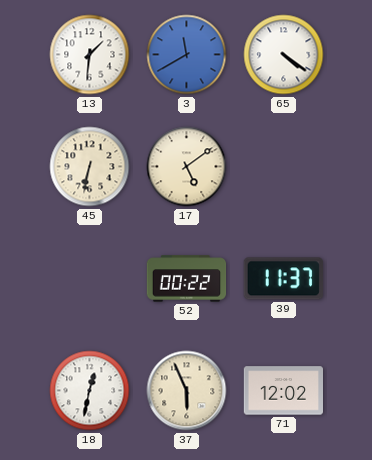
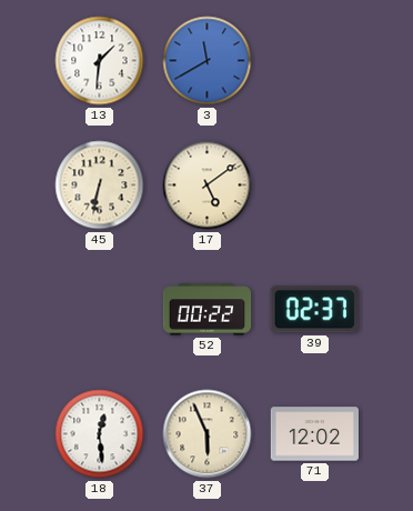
65: 4:21 -> none (284, 55)
39: 11:37 -> 02:37 (314, 310)
18: 12:32 -> 12:29 (100, 434)
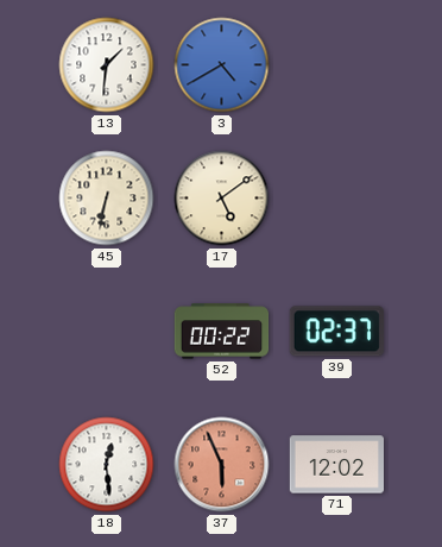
3: 11:40 -> 4:40 (222, 65)
37 dial: cream -> salmon (222, 465)
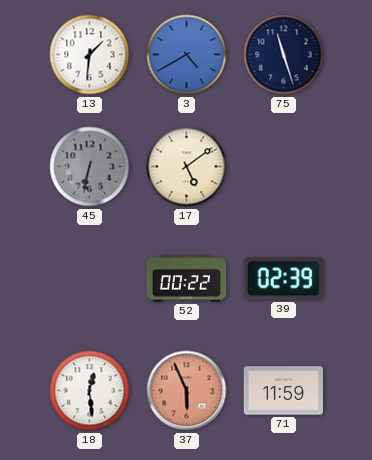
75: none -> 11:27 (284, 55)
45 dial: cream -> grey (90, 167)
39: 02:37 -> 02:39 (283, 279)
71: 12:02 -> 11:59 (283, 391)
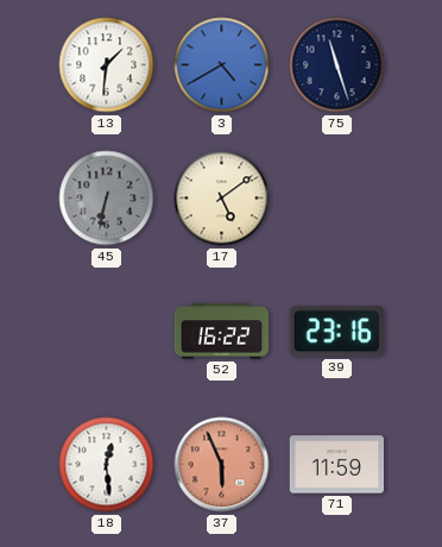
52: 00:22 -> 16:22 (222, 332)
39: 02:39 -> 23:16 (336, 332)
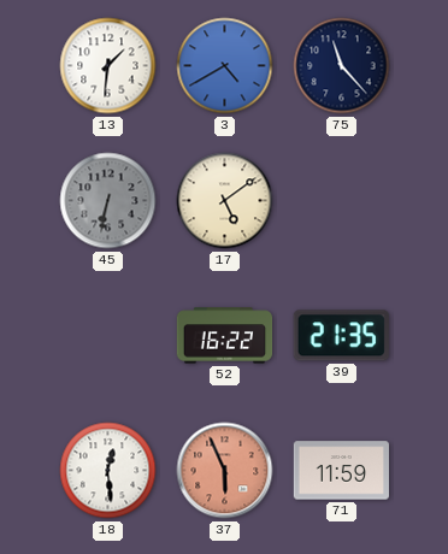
75: 11:27 -> 11:23 (342, 66)
39: 23:16 -> 21:35 (341, 336)
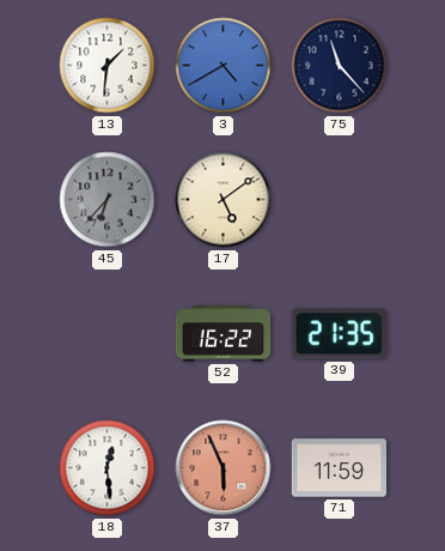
45: 6:32 -> 6:37 (108, 200)
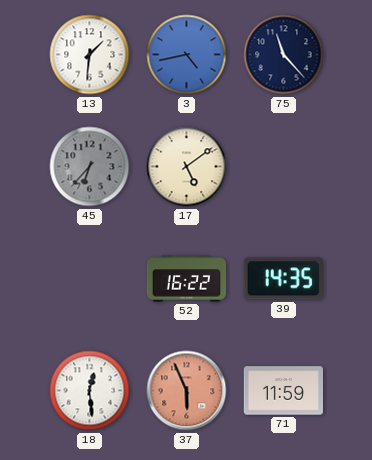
3: 4:40 -> 4:43 (187, 55)
39: 21:35 -> 14:35 (283, 279)
